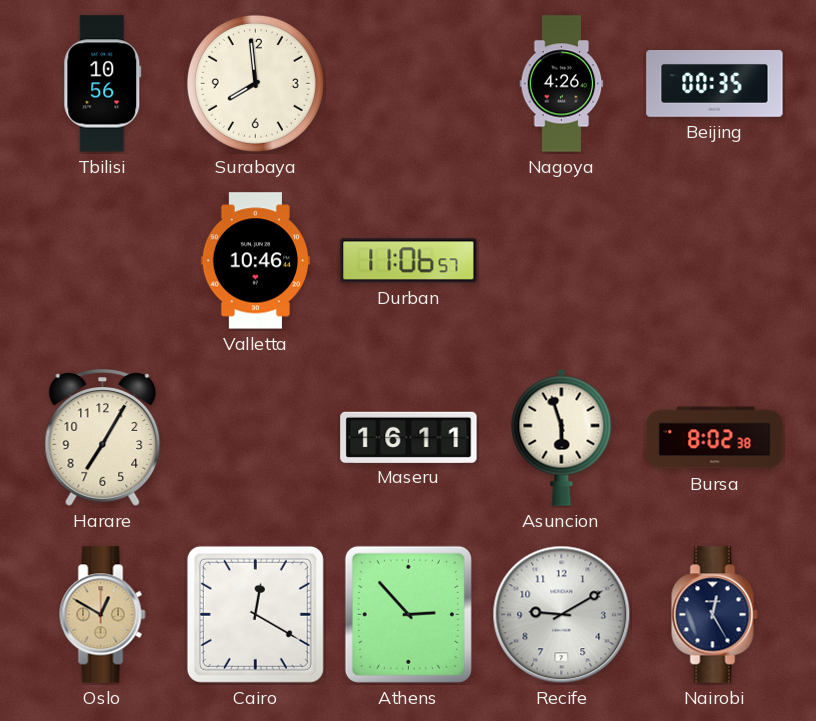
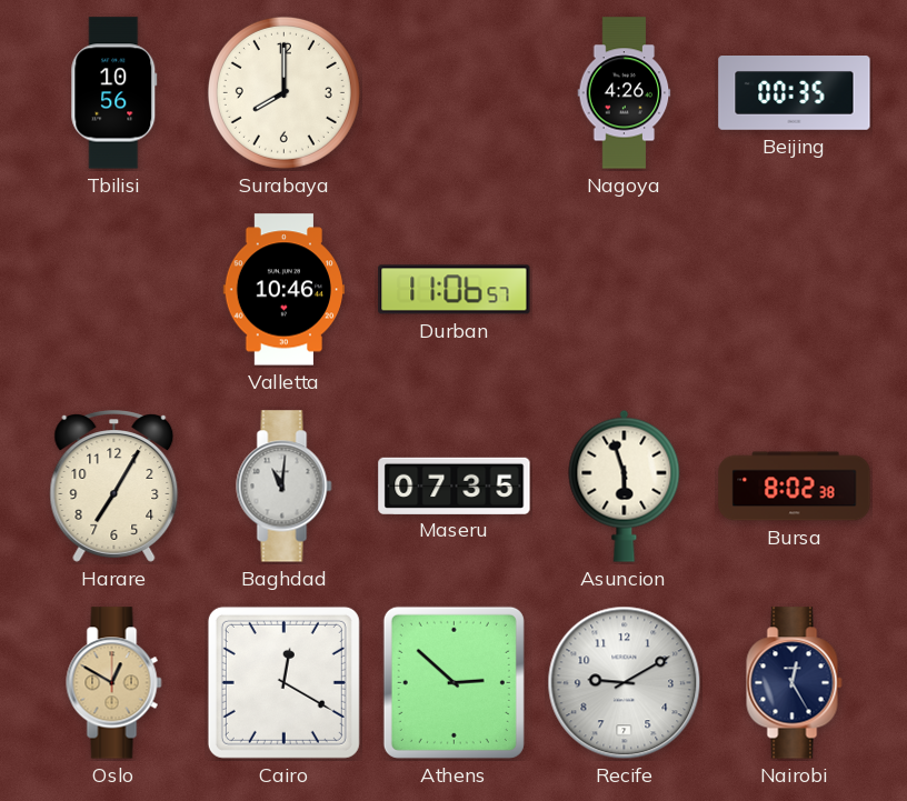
Surabaya: 7:59 -> 8:00 (283, 92)
Baghdad: none -> 11:01 (285, 487)
Maseru: 16:11 -> 07:35 (455, 485)
Athens: 2:53 -> 2:52 (453, 682)
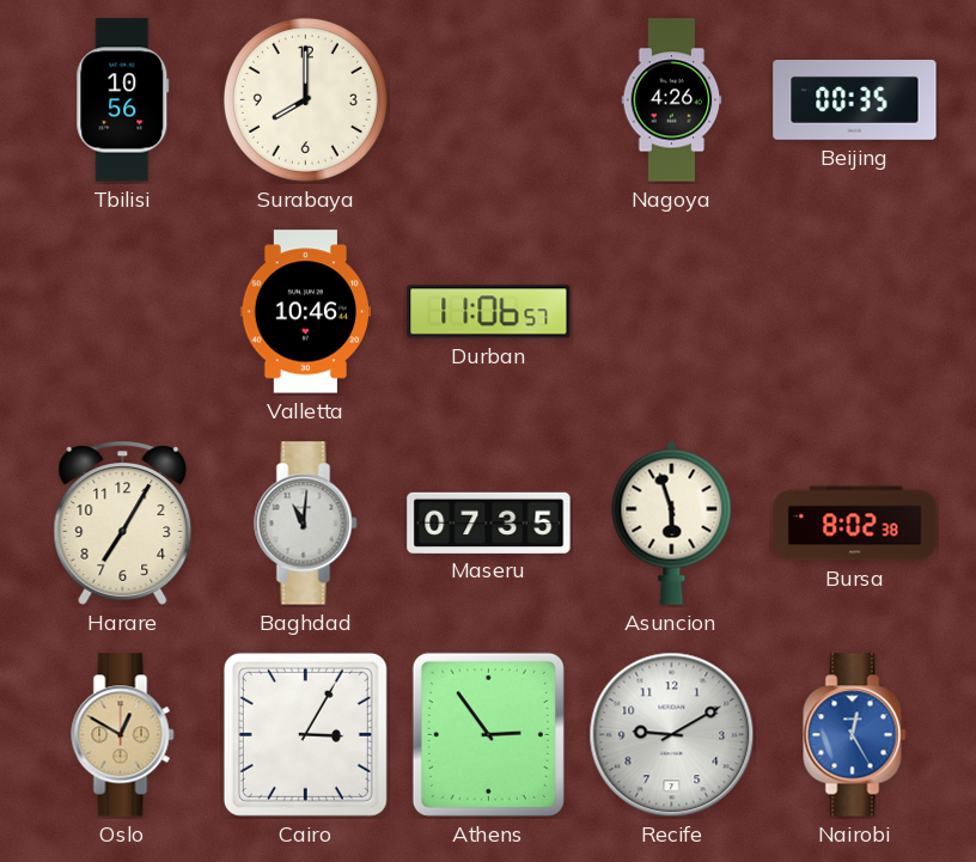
Cairo: 12:20 -> 3:05 (305, 734)
Athens: 2:52 -> 2:54 (488, 734)
Nairobi dial: navy -> blue (855, 735)
